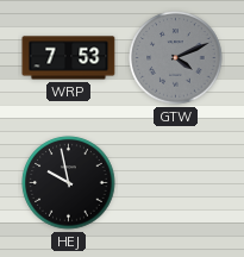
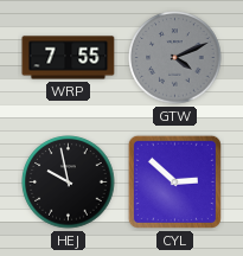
WRP: 7:53 -> 7:55 (69, 58)
CYL: none -> 2:52 (174, 181)
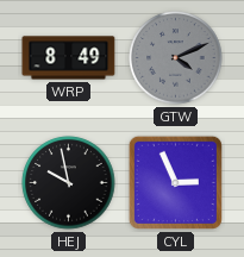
WRP: 7:55 -> 8:49 (69, 58)
CYL: 2:52 -> 2:56 (175, 182)
